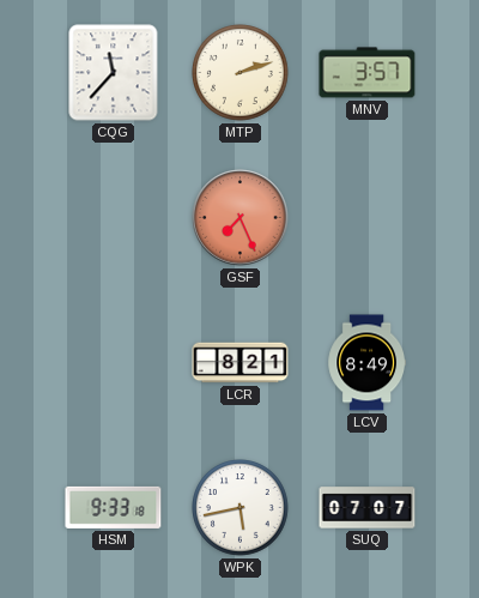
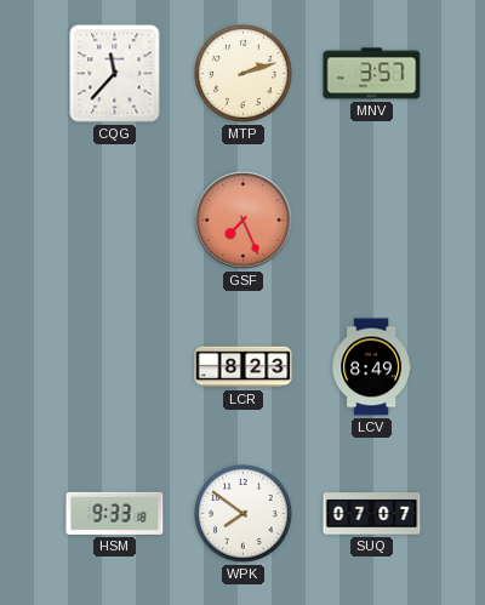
LCR: 8:21 -> 8:23 (244, 367)
WPK: 5:43 -> 7:51 (244, 514)
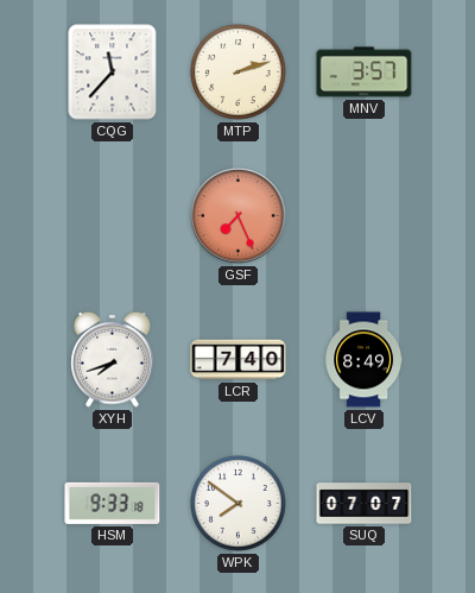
XYH: none -> 7:42 (113, 359)
LCR: 8:23 -> 7:40 (239, 360)
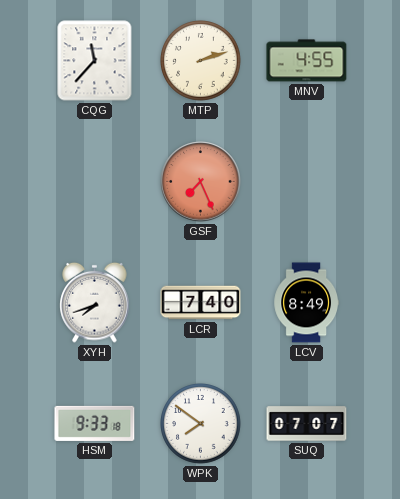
MNV: 3:57 -> 4:55 (307, 61)
